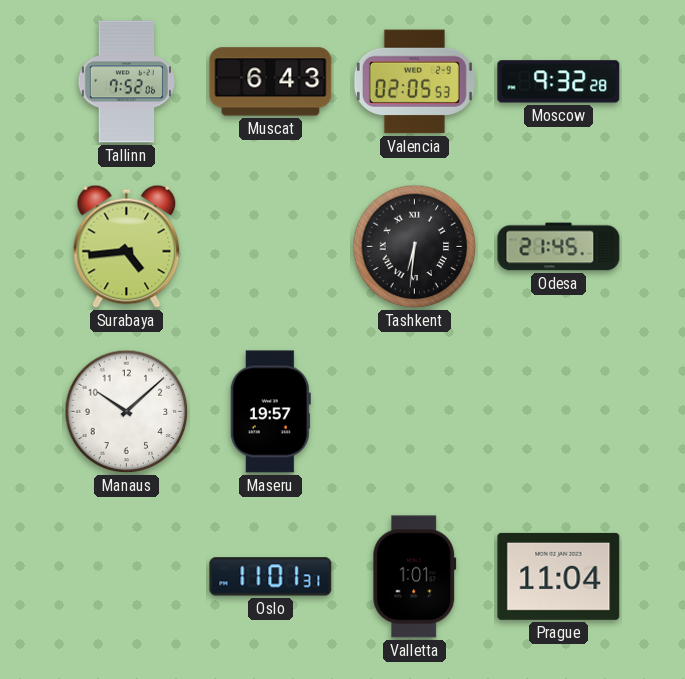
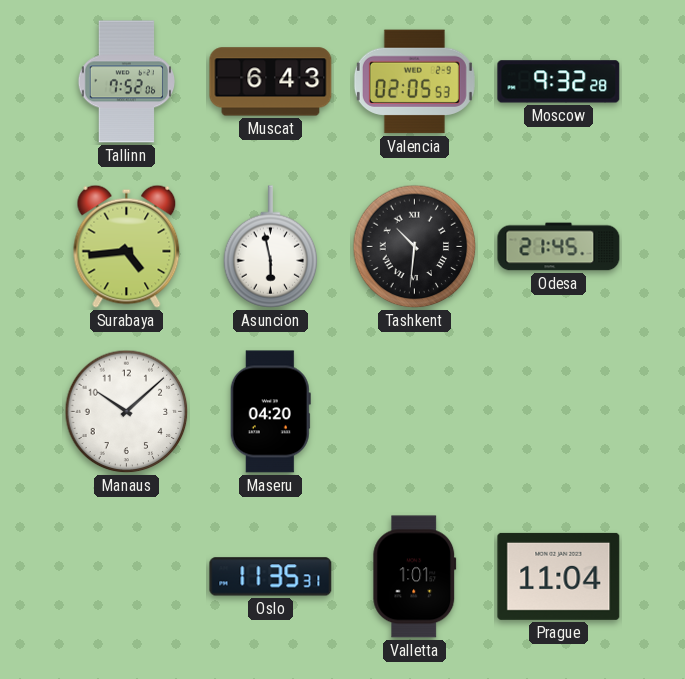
Asuncion: none -> 5:58 (271, 247)
Tashkent: 6:31 -> 10:31 (415, 247)
Maseru: 19:57 -> 04:20 (270, 412)
Oslo: 11:01 -> 11:35 (271, 577)
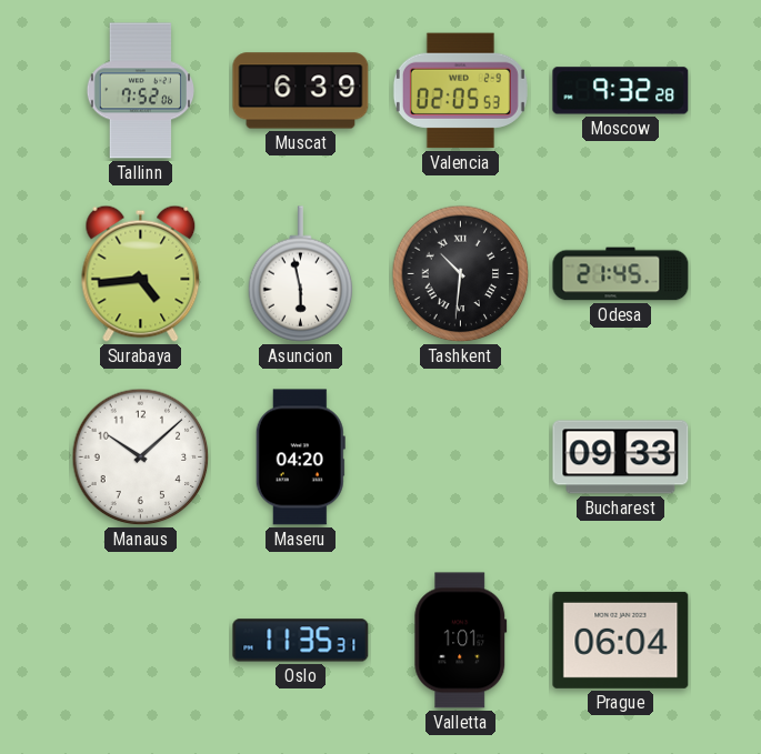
Muscat: 6:43 -> 6:39 (301, 91)
Bucharest: none -> 09:33 (621, 458)
Prague: 11:04 -> 06:04 (621, 640)
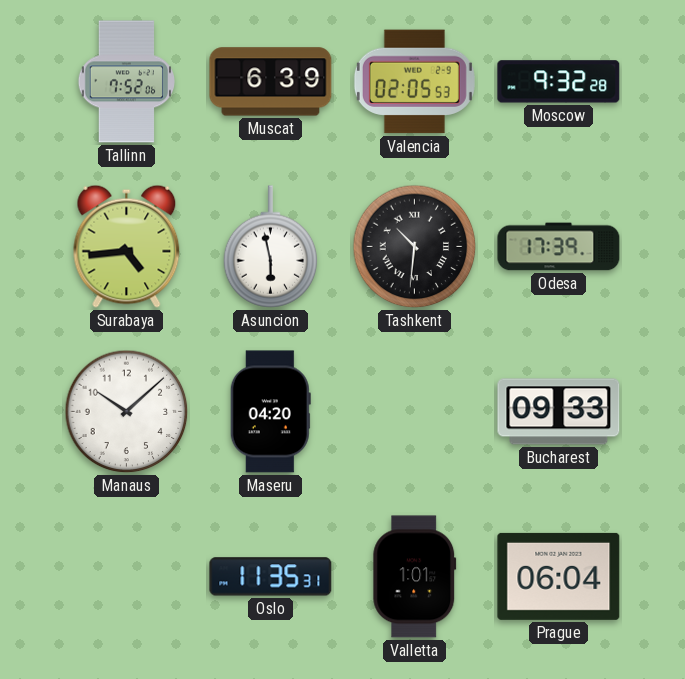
Odesa: 21:45 -> 17:39 (559, 247)
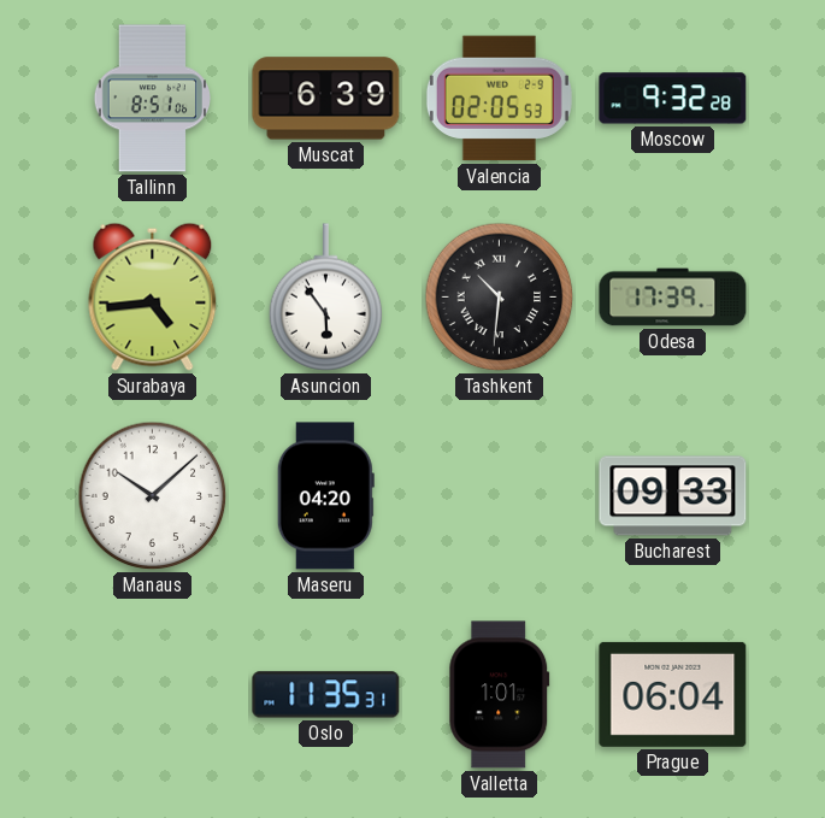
Tallinn: 7:52 -> 8:51 (152, 99)
Asuncion: 5:58 -> 5:54 (326, 298)
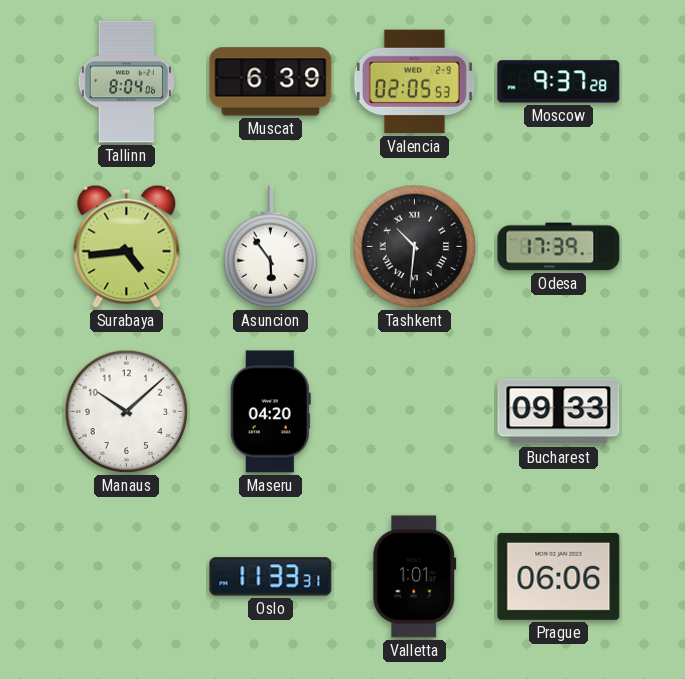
Tallinn: 8:51 -> 8:04 (126, 82)
Moscow: 9:32 -> 9:37 (559, 82)
Oslo: 11:35 -> 11:33 (271, 577)
Prague: 06:04 -> 06:06 (559, 576)
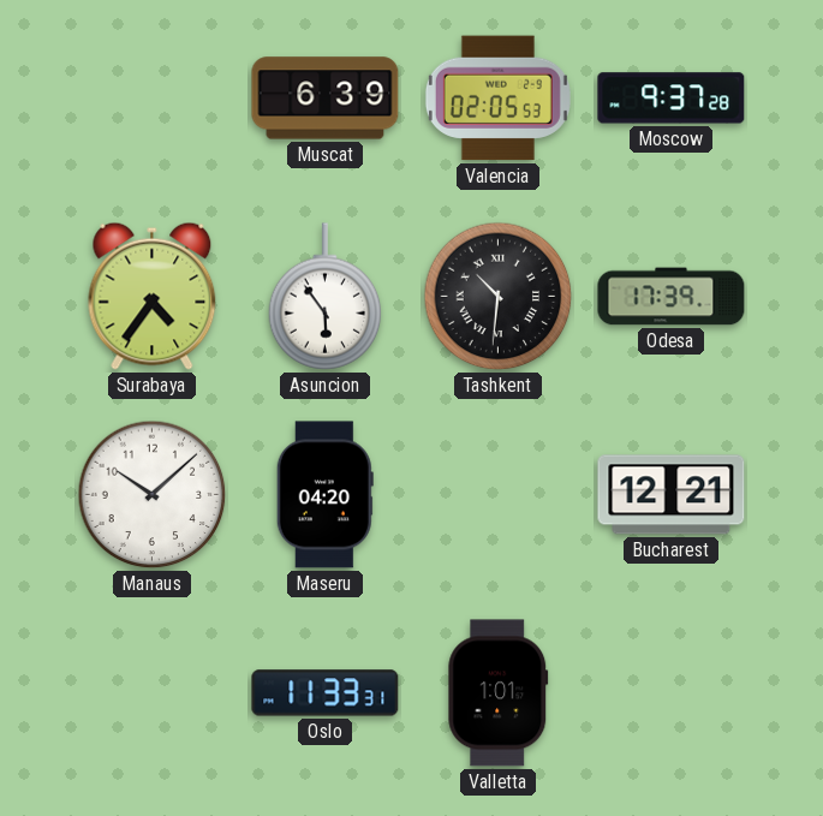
Tallinn: 8:04 -> none (126, 82)
Surabaya: 4:44 -> 4:36 (153, 296)
Bucharest: 09:33 -> 12:21 (672, 495)
Prague: 06:06 -> none (559, 576)
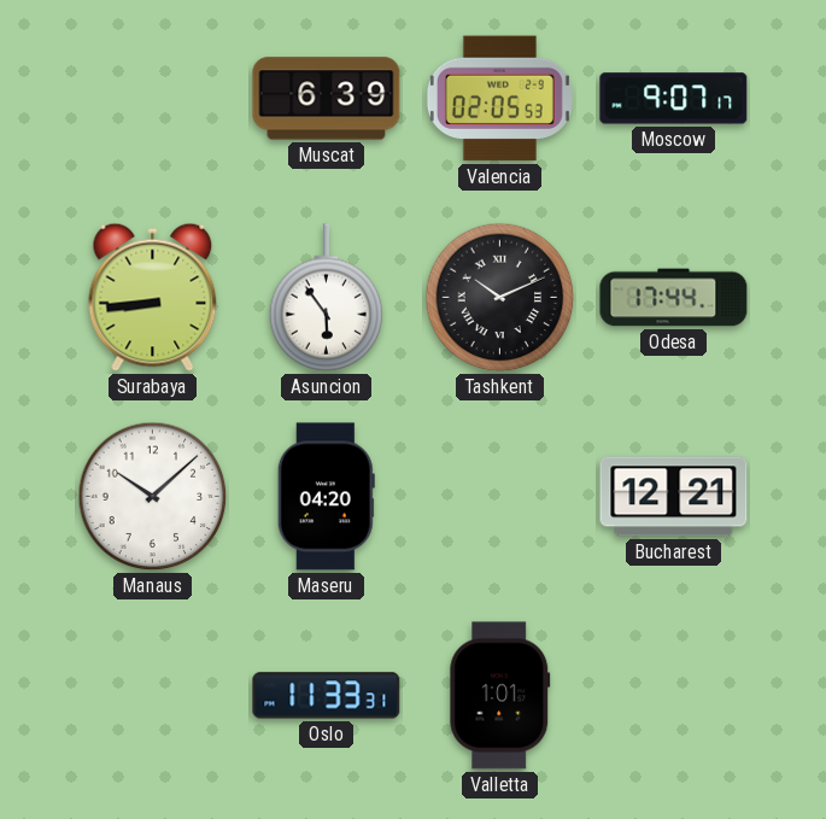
Moscow: 9:37 -> 9:07 (674, 99)
Surabaya: 4:36 -> 8:44 (153, 297)
Tashkent: 10:31 -> 10:11 (500, 298)
Odesa: 17:39 -> 17:44 (674, 298)
